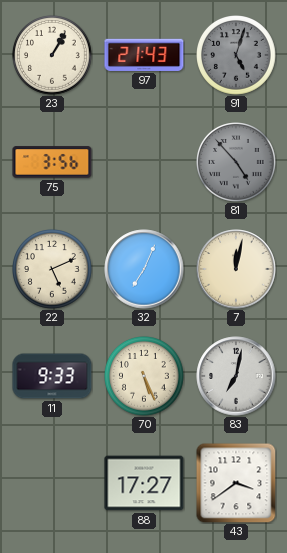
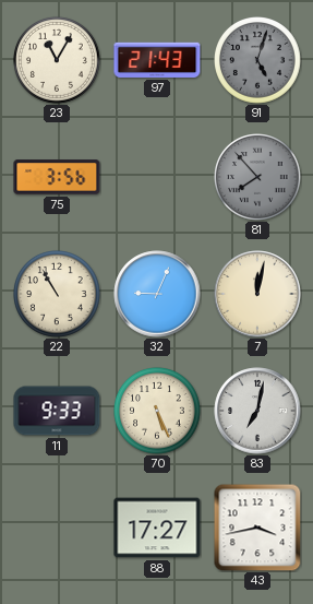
23: 1:05 -> 11:05 (58, 61)
81: 4:53 -> 7:53 (258, 178)
22: 5:11 -> 10:55 (58, 295)
32: 7:04 -> 9:04 (157, 294)
43: 3:39 -> 3:43 (257, 528)
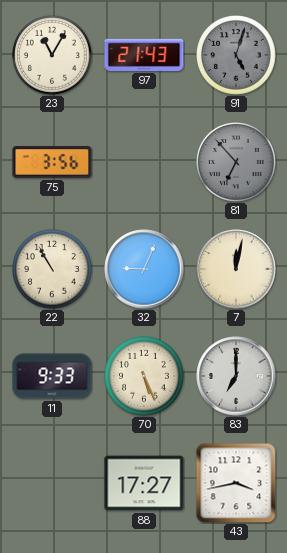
81: 7:53 -> 6:53 (237, 163)
83: 7:02 -> 7:00 (236, 376)
